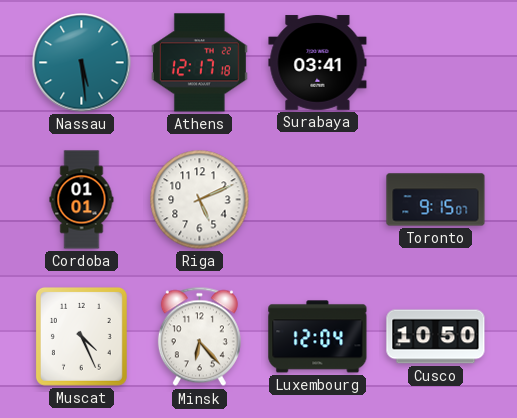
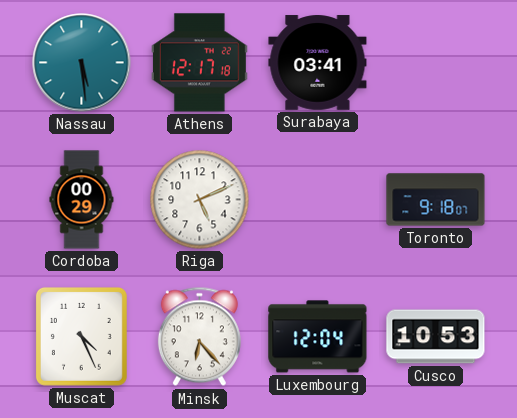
Cordoba: 01:01 -> 00:29 (82, 200)
Toronto: 9:15 -> 9:18 (436, 200)
Cusco: 10:50 -> 10:53 (436, 337)
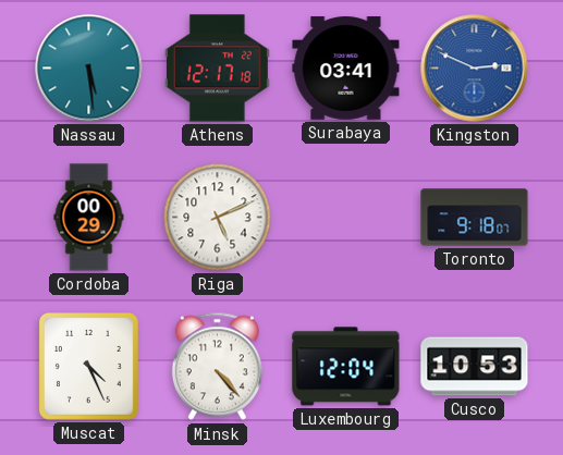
Kingston: none -> 2:49 (475, 69)
Minsk: 6:23 -> 4:23 (217, 367)
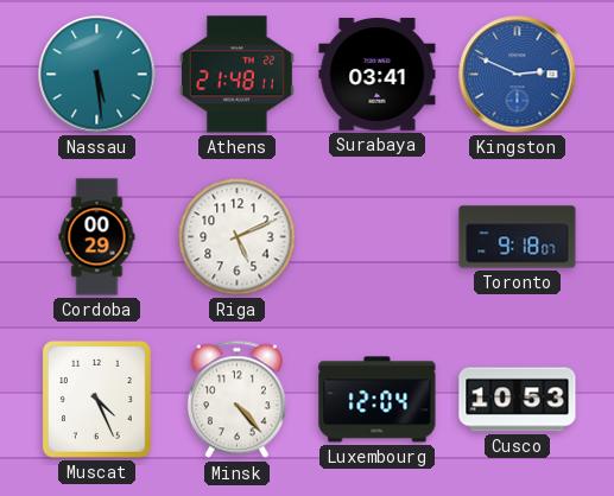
Athens: 12:17 -> 21:48 (236, 75)
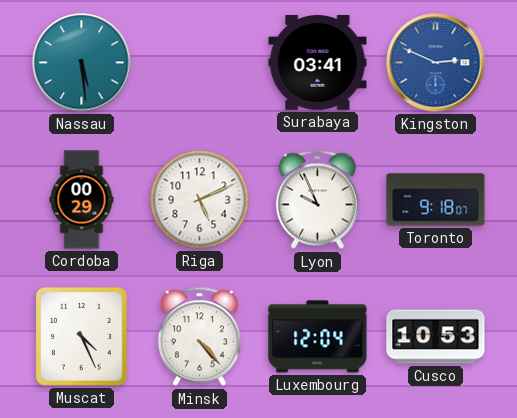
Athens: 21:48 -> none (236, 75)
Lyon: none -> 9:56 (317, 200)
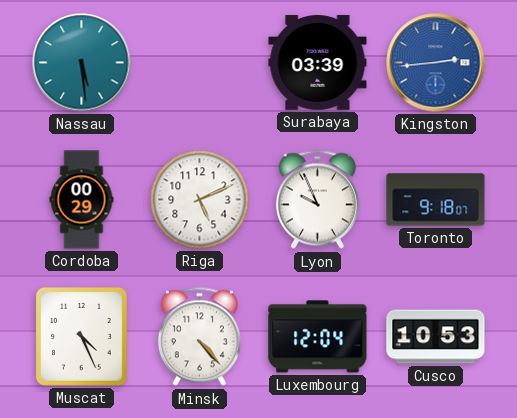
Surabaya: 03:41 -> 03:39 (318, 63)
Kingston: 2:49 -> 2:44 (436, 63)
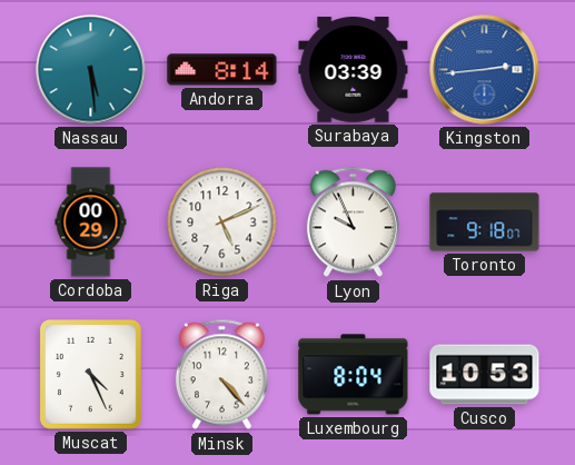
Andorra: none -> 8:14 (222, 70)
Luxembourg: 12:04 -> 8:04 (354, 375)
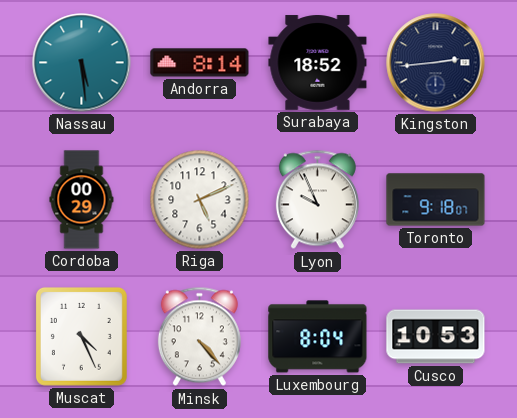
Surabaya: 03:39 -> 18:52 (318, 63)
Kingston dial: blue -> navy (436, 63)
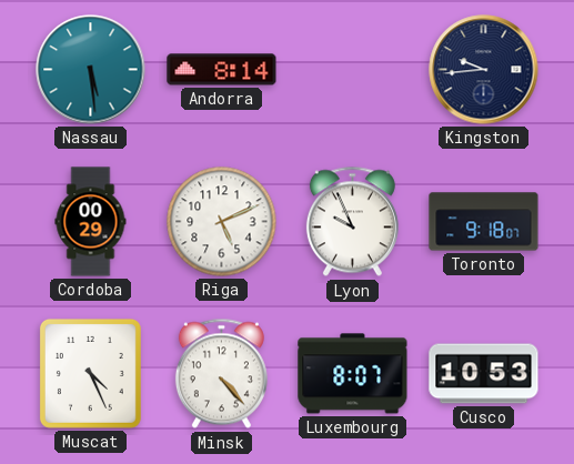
Surabaya: 18:52 -> none (318, 63)
Kingston: 2:44 -> 9:44 (484, 70)
Luxembourg: 8:04 -> 8:07 (353, 374)
